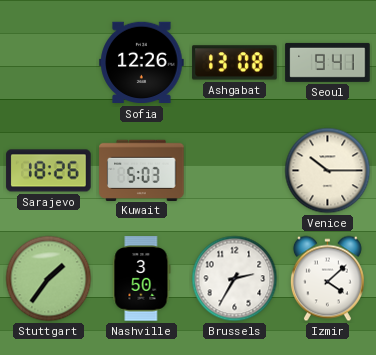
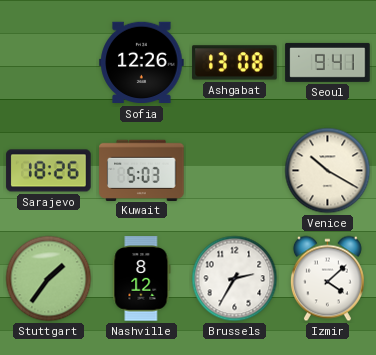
Venice: 10:15 -> 10:20 (328, 171)
Nashville: 3:50 -> 8:12 (142, 279)
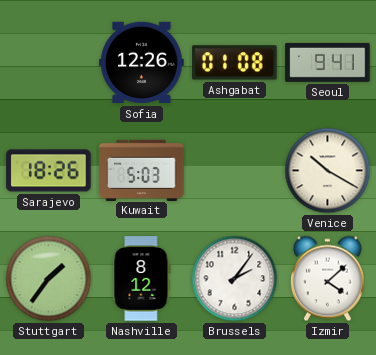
Ashgabat: 13:08 -> 01:08 (235, 63)
Brussels: 2:35 -> 2:06 (235, 279)
